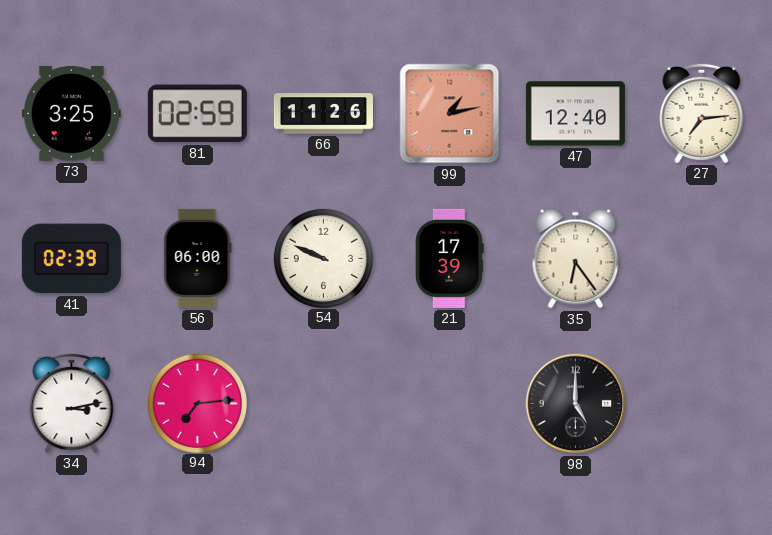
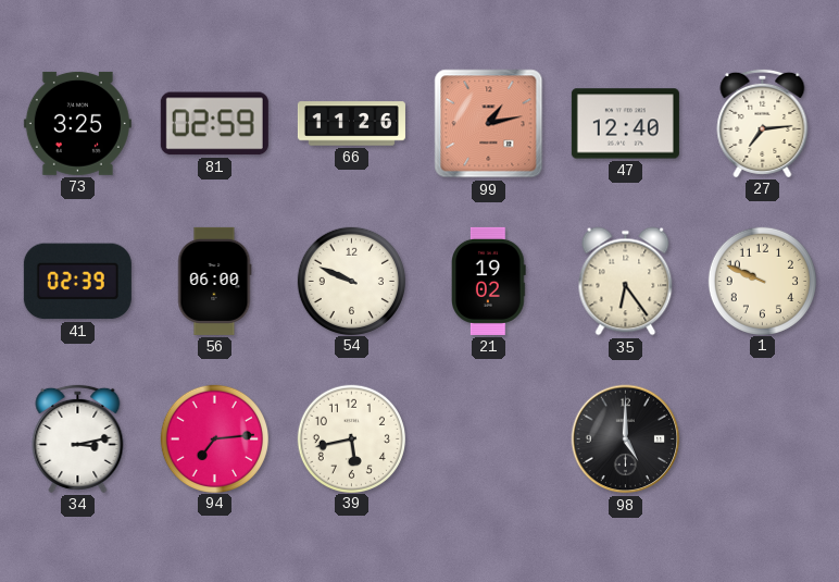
21: 17:39 -> 19:02 (489, 281)
1: none -> 9:49 (762, 281)
39: none -> 5:43 (351, 438)
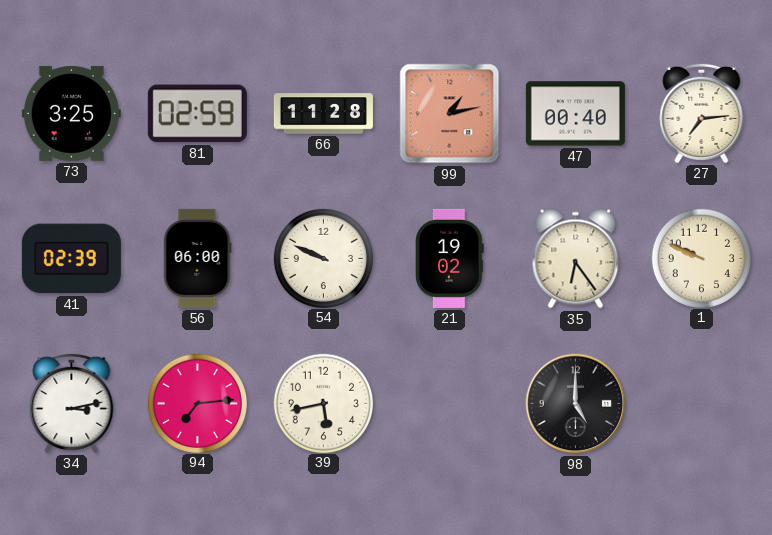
66: 11:26 -> 11:28 (323, 114)
47: 12:40 -> 00:40 (575, 114)
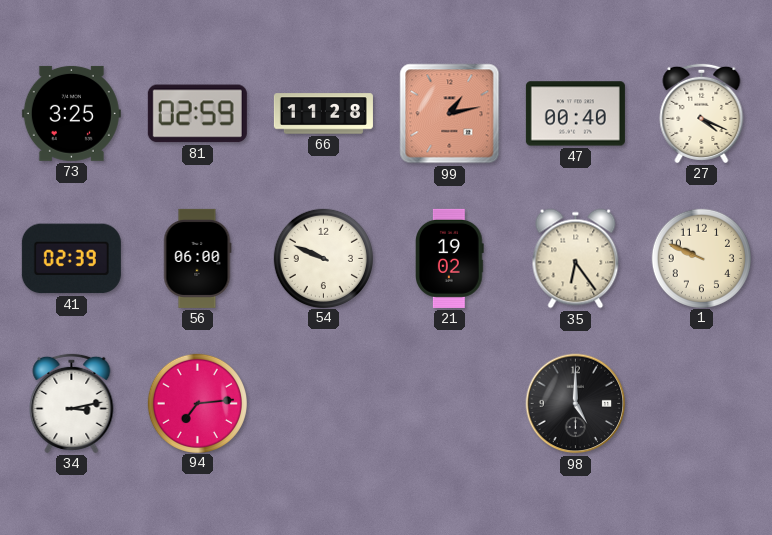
27: 7:14 -> 4:19 (702, 113)
39: 5:43 -> none (323, 403)
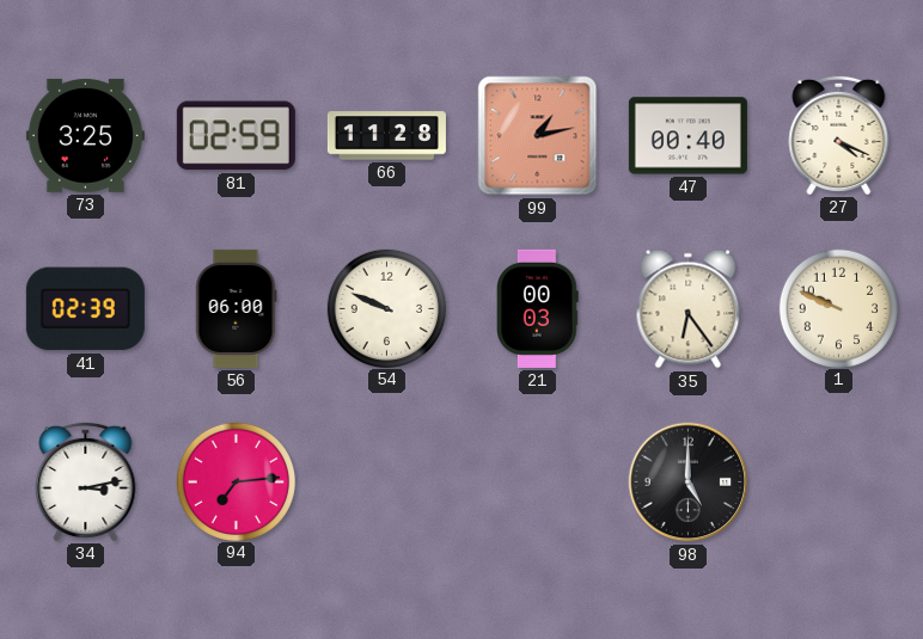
21: 19:02 -> 00:03 (538, 308)
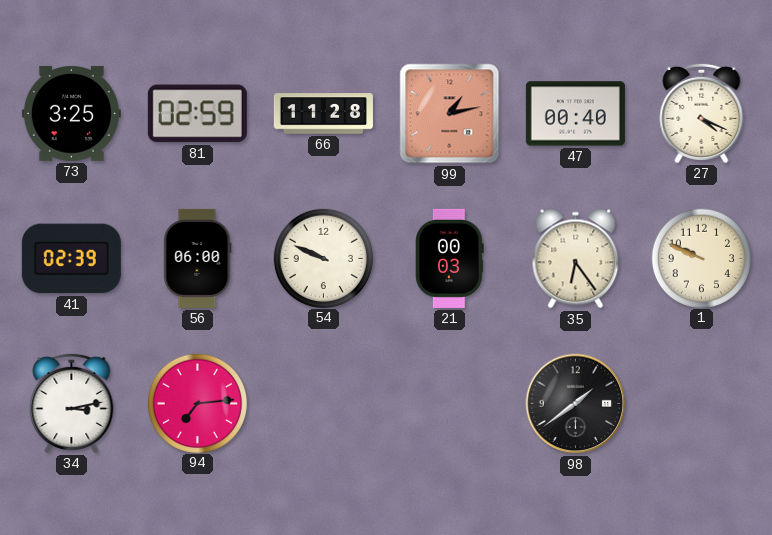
98: 5:00 -> 1:39 (576, 404)
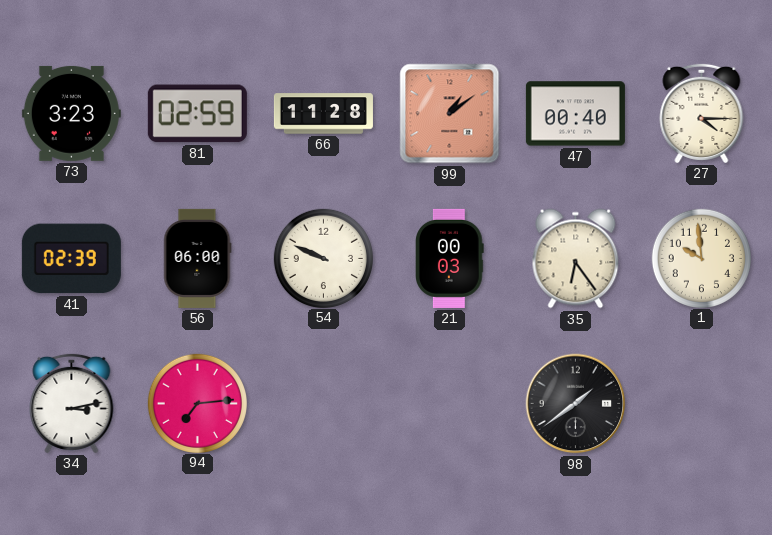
73: 3:25 -> 3:23 (71, 113)
99: 1:13 -> 1:09 (450, 114)
27: 4:19 -> 4:15 (702, 113)
1: 9:49 -> 9:59 (701, 258)
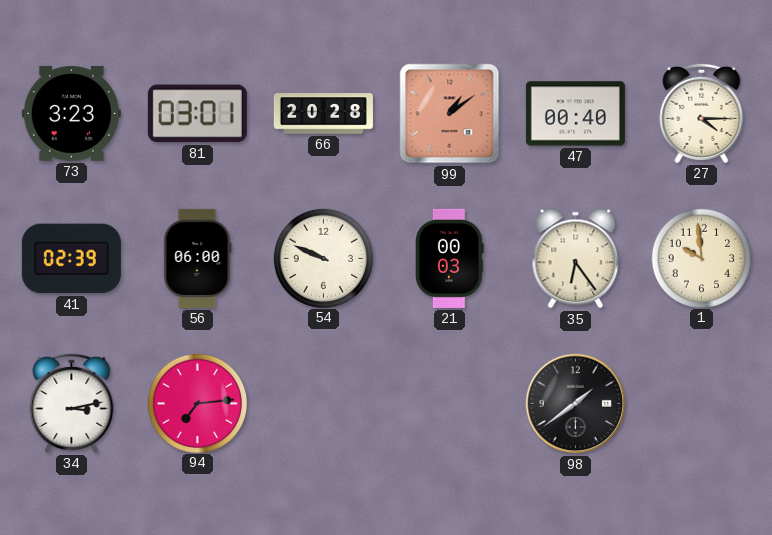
81: 02:59 -> 03:01 (197, 114)
66: 11:28 -> 20:28 (323, 114)
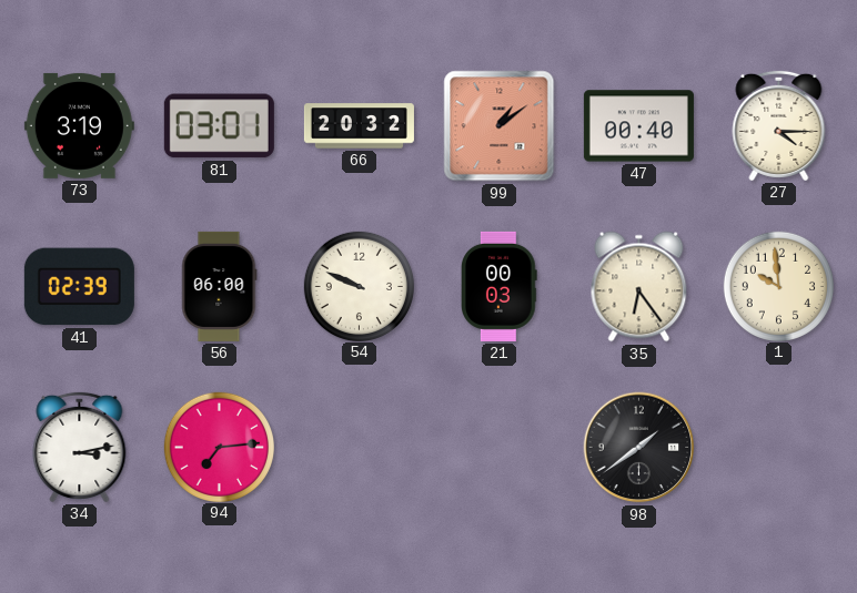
73: 3:23 -> 3:19 (79, 125)
66: 20:28 -> 20:32 (359, 126)
